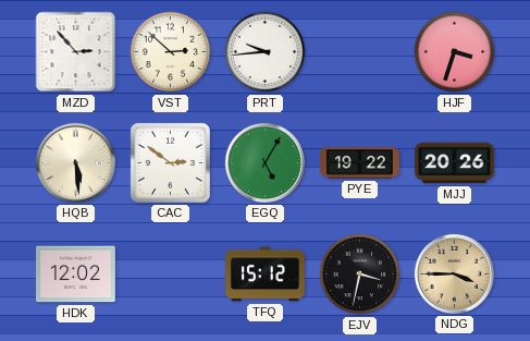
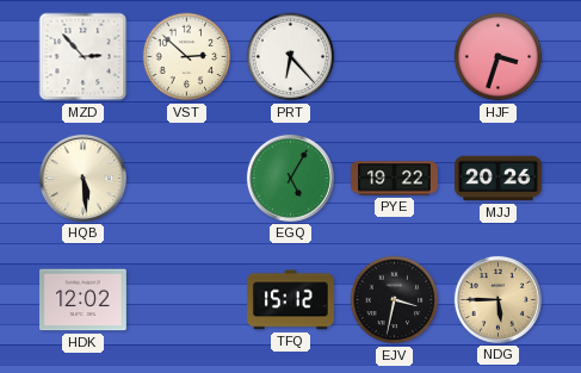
PRT: 9:44 -> 6:23 (291, 57)
CAC: 2:51 -> none (170, 162)
NDG: 3:45 -> 5:45 (497, 299)
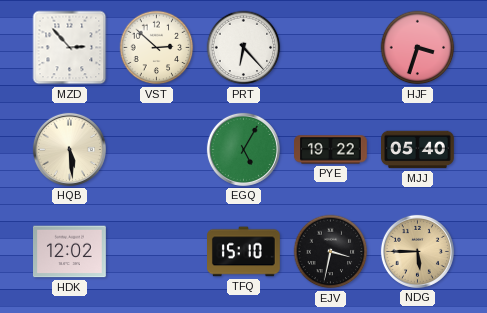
MJJ: 20:26 -> 05:40 (418, 150)
TFQ: 15:12 -> 15:10 (244, 252)
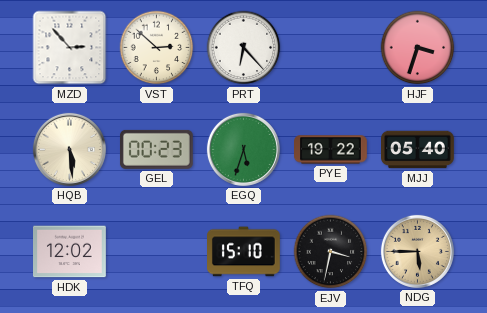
GEL: none -> 00:23 (156, 149)
EGQ: 5:05 -> 5:33 (243, 149)
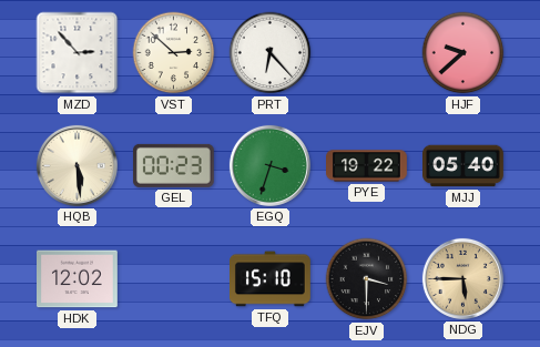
HJF: 3:33 -> 9:38 (463, 53)
EGQ: 5:33 -> 3:33 (269, 165)
EJV: 3:32 -> 3:30 (367, 279)
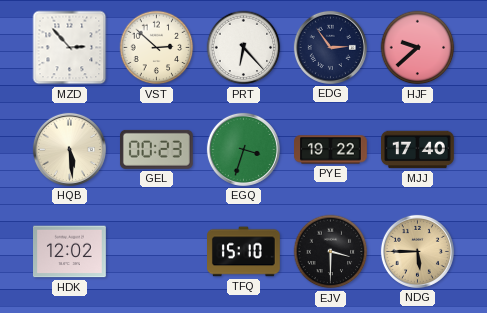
EDG: none -> 2:54 (330, 47)
MJJ: 05:40 -> 17:40 (418, 150)
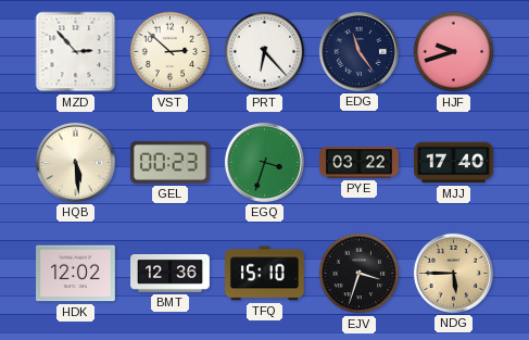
EDG: 2:54 -> 11:24 (358, 51)
HJF: 9:38 -> 9:42 (454, 52)
PYE: 19:22 -> 03:22 (360, 163)
BMT: none -> 12:36 (171, 274)
EJV: 3:30 -> 3:33 (360, 274)
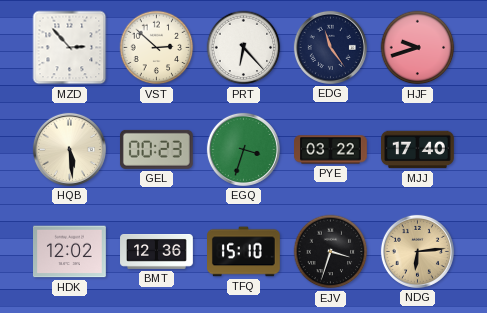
NDG: 5:45 -> 6:14 (417, 251)
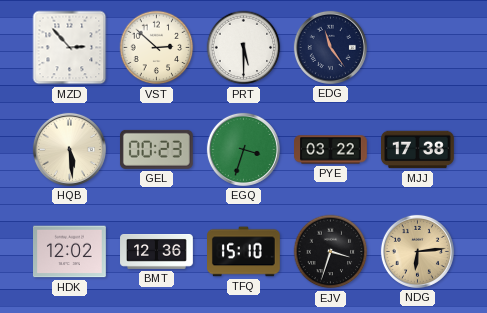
PRT: 6:23 -> 5:30 (244, 48)
HJF: 9:42 -> none (418, 48)
MJJ: 17:40 -> 17:38 (418, 150)
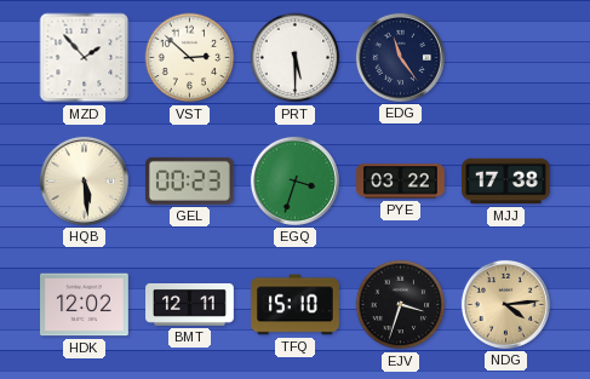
MZD: 2:53 -> 1:53 (85, 58)
BMT: 12:36 -> 12:11 (190, 305)
NDG: 6:14 -> 4:14 (505, 304)
